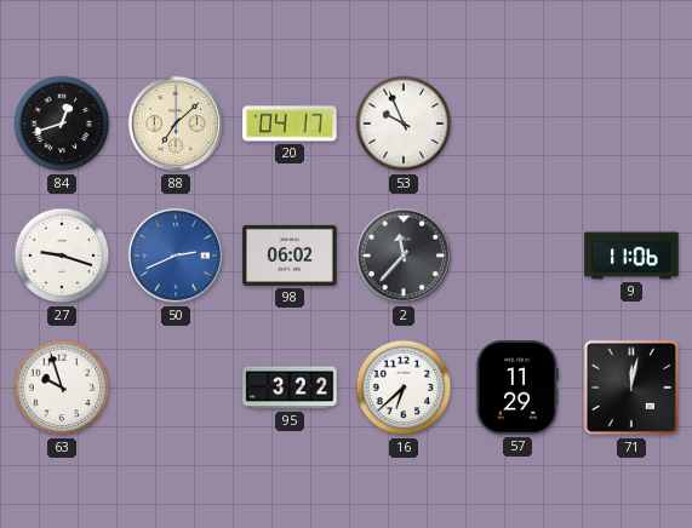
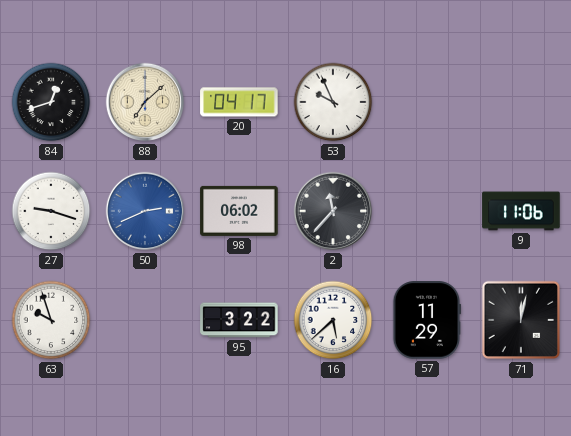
16: 6:38 -> 5:38 (333, 320)
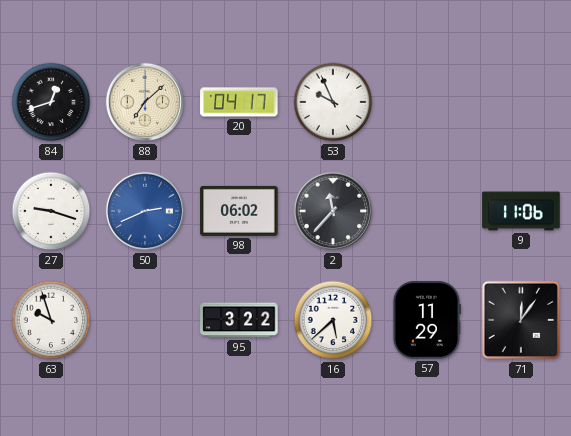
71: 12:02 -> 12:06 (521, 320)
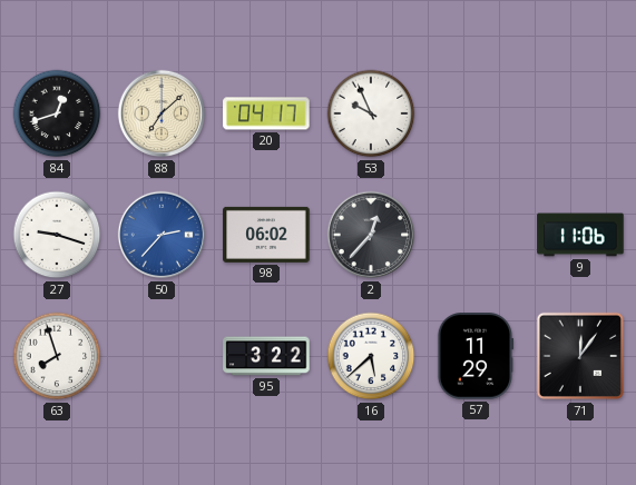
50: 2:41 -> 2:37 (162, 235)
2: 11:37 -> 12:37 (371, 235)
63: 9:57 -> 7:57 (57, 356)
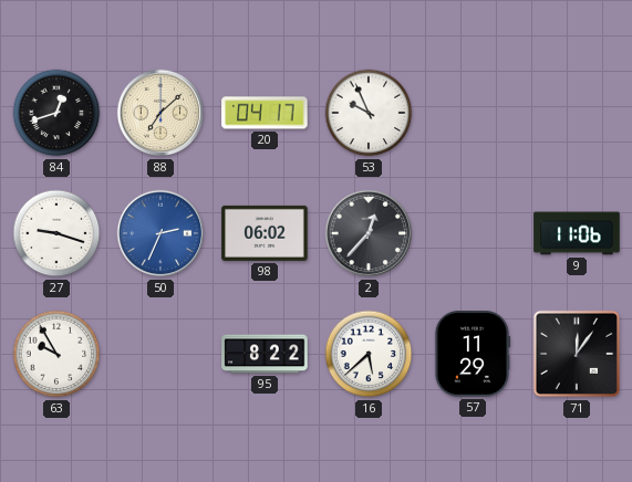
50: 2:37 -> 2:34 (160, 233)
63: 7:57 -> 9:55 (56, 354)
95: 3:22 -> 8:22 (265, 354)
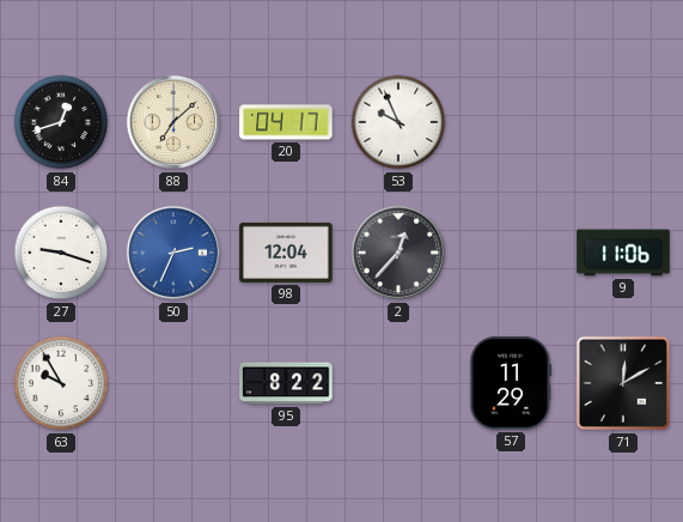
98: 06:02 -> 12:04 (286, 253)
16: 5:38 -> none (369, 354)
71: 12:06 -> 12:10 (623, 383)
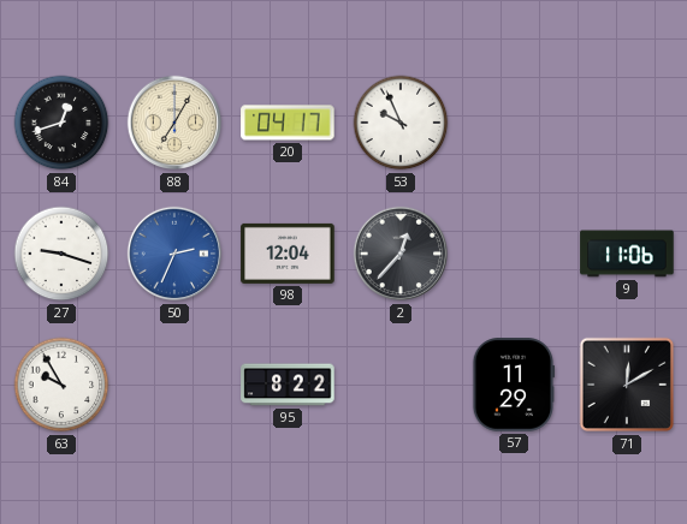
88: 7:08 -> 7:05 (174, 123)
